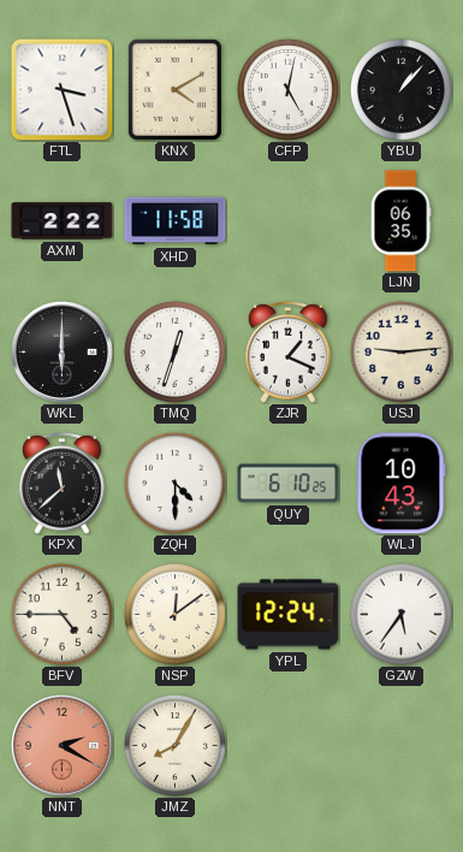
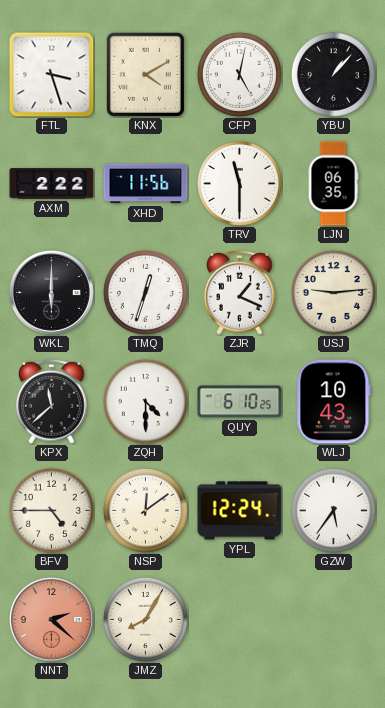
XHD: 11:58 -> 11:56 (146, 184)
TRV: none -> 11:30 (239, 183)
NNT: 2:20 -> 2:22 (51, 619)
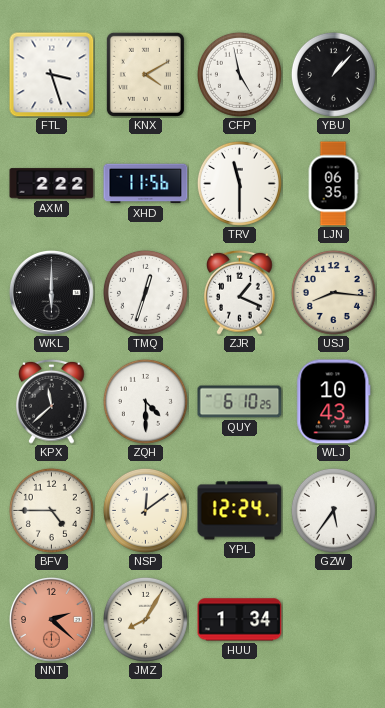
CFP: 5:02 -> 4:58 (239, 74)
USJ: 9:14 -> 8:16 (333, 292)
HUU: none -> 1:34 (240, 620)
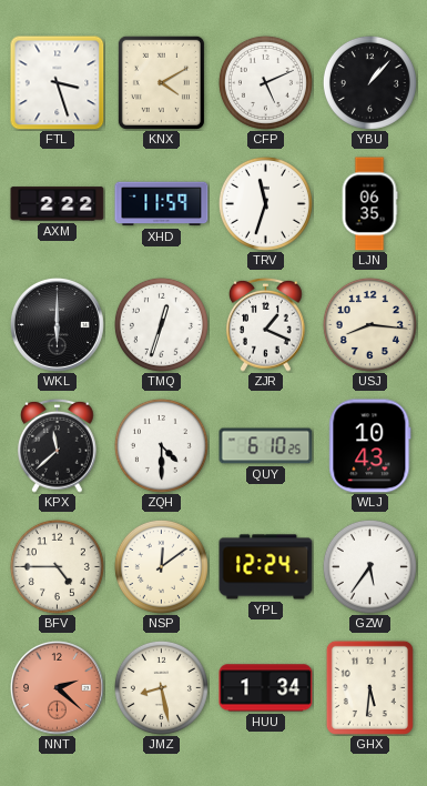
CFP: 4:58 -> 5:11 (265, 82)
XHD: 11:56 -> 11:59 (162, 204)
TRV: 11:30 -> 11:33 (265, 203)
JMZ: 8:05 -> 8:28 (161, 687)
GHX: none -> 5:31 (369, 687)
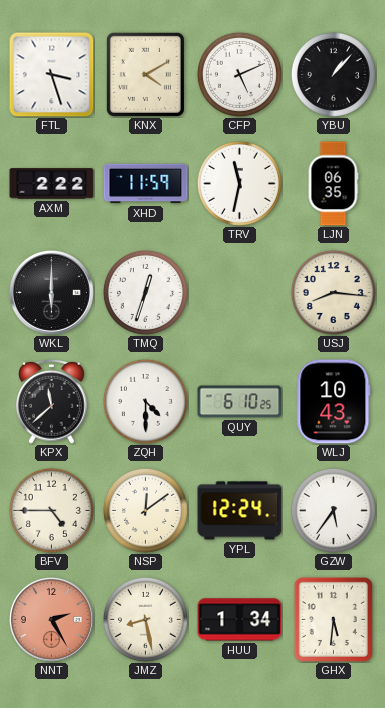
TRV: 11:33 -> 11:32 (239, 183)
ZJR: 1:19 -> none (266, 324)
NNT: 2:22 -> 2:25 (51, 619)
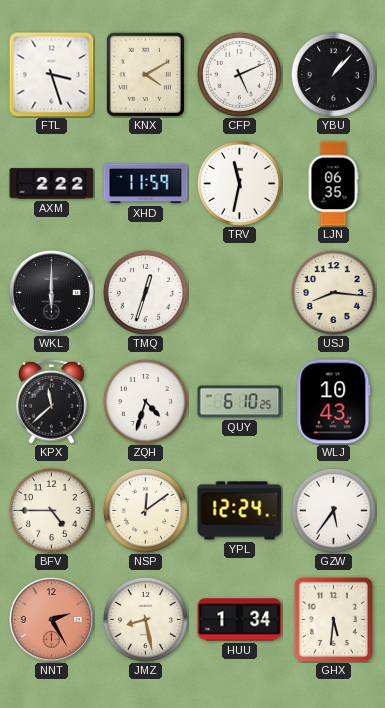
ZQH: 4:30 -> 4:33 (145, 401)
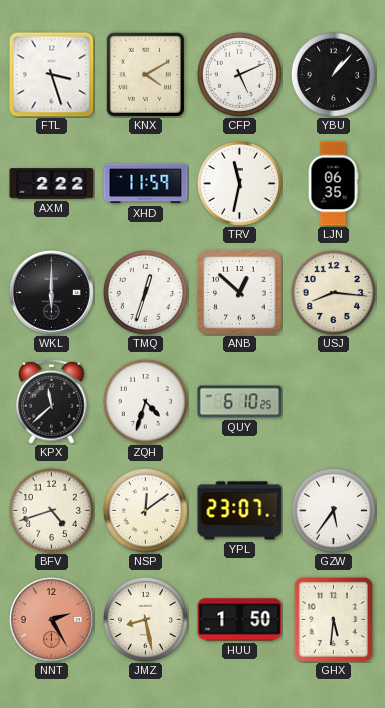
ANB: none -> 12:52 (240, 293)
WLJ: 10:43 -> none (334, 402)
BFV: 4:45 -> 4:42 (51, 510)
YPL: 12:24 -> 23:07 (240, 511)
HUU: 1:34 -> 1:50 (240, 620)
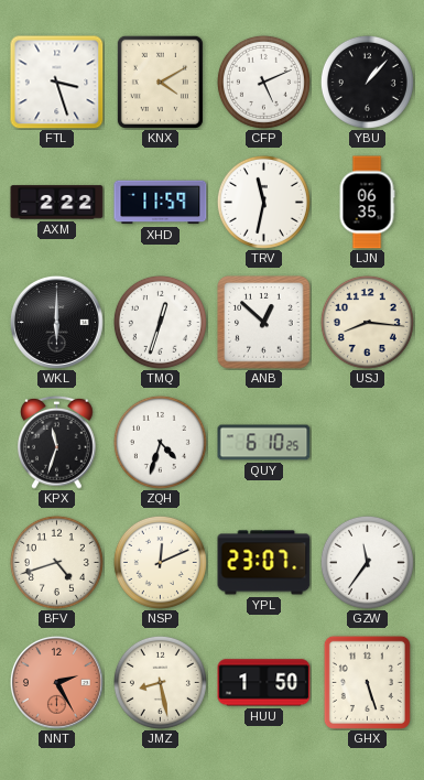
KPX: 11:38 -> 11:33 (57, 442)
NSP: 12:09 -> 12:11 (160, 562)
GZW: 5:36 -> 11:36 (367, 562)
GHX: 5:31 -> 5:27 (367, 682)
